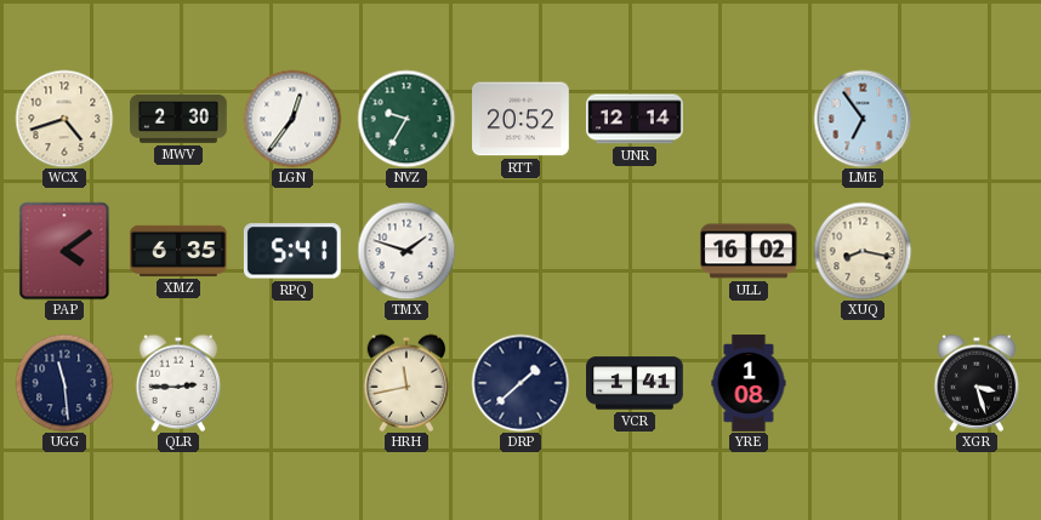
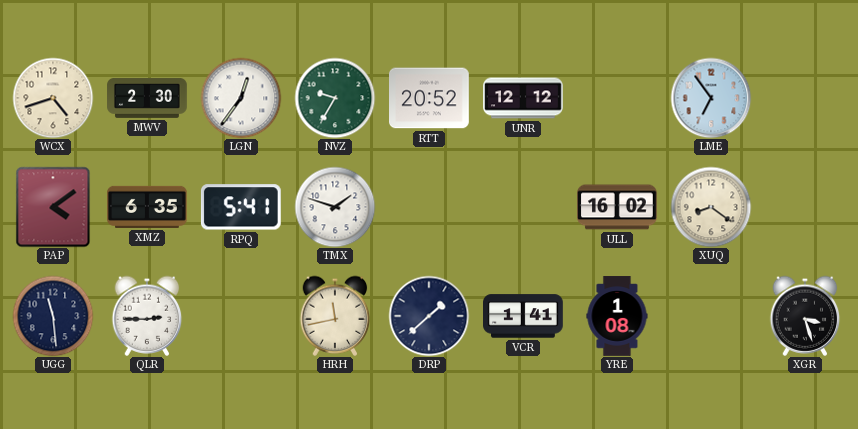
UNR: 12:14 -> 12:12 (523, 98)
XUQ: 8:17 -> 8:21 (711, 207)
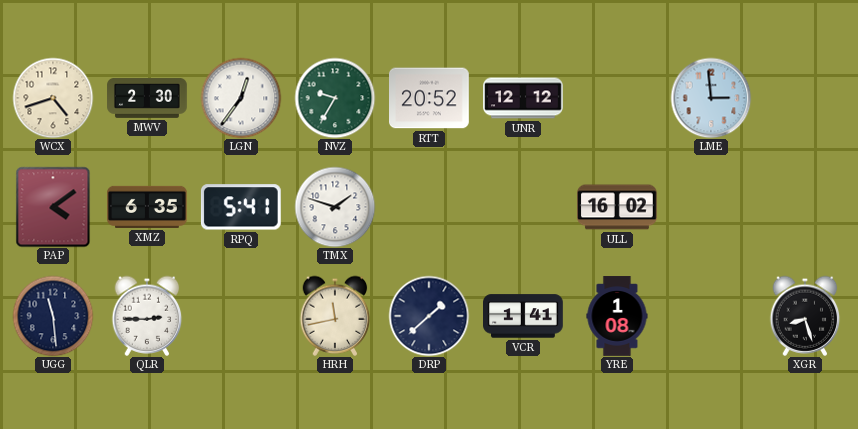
LME: 6:54 -> 2:59 (711, 98)
XUQ: 8:21 -> none (711, 207)
XGR: 3:27 -> 8:27 (805, 316)
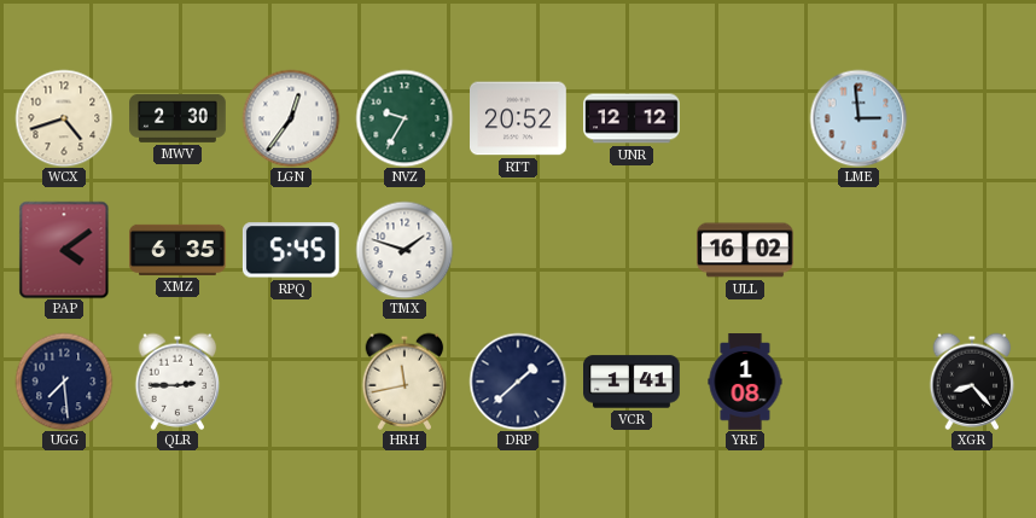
RPQ: 5:41 -> 5:45 (291, 250)
UGG: 11:29 -> 7:29 (64, 382)
XGR: 8:27 -> 8:23 (972, 382)
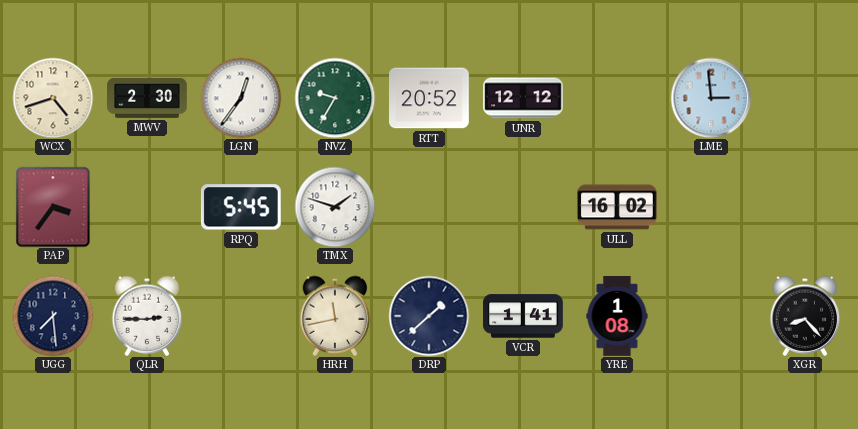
PAP: 4:09 -> 3:36 (53, 207)
XMZ: 6:35 -> none (177, 250)
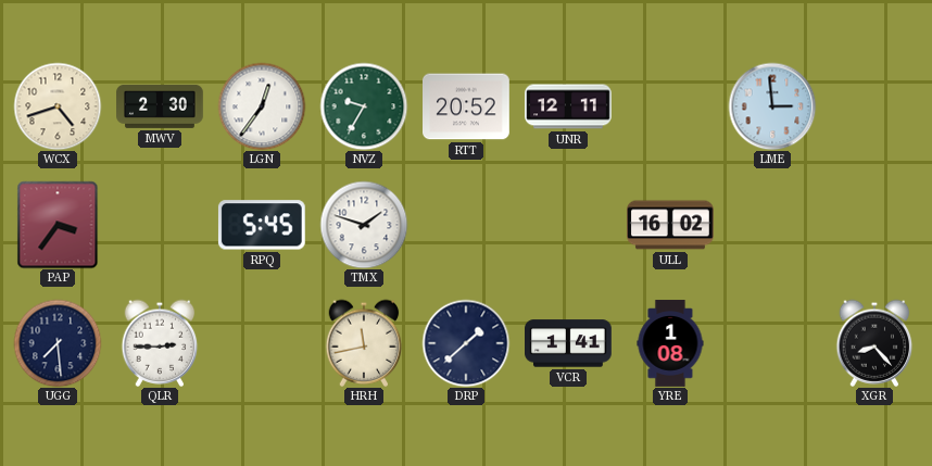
UNR: 12:12 -> 12:11 (568, 106)
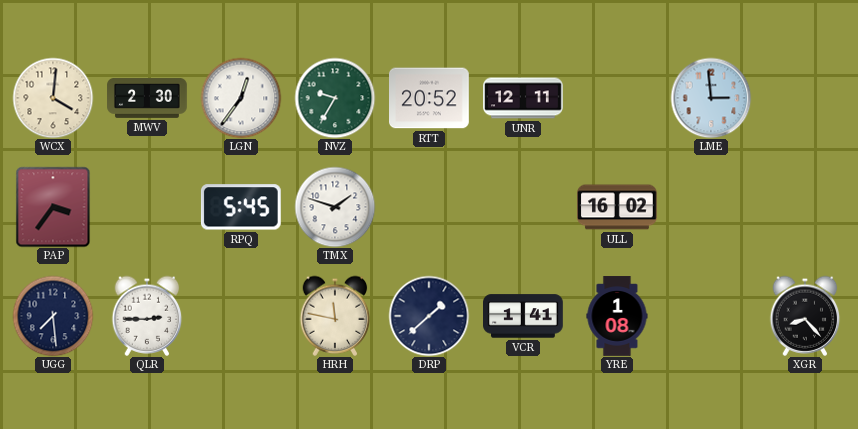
WCX: 4:42 -> 4:01 (53, 98)
HRH: 11:43 -> 11:47 (335, 316)
